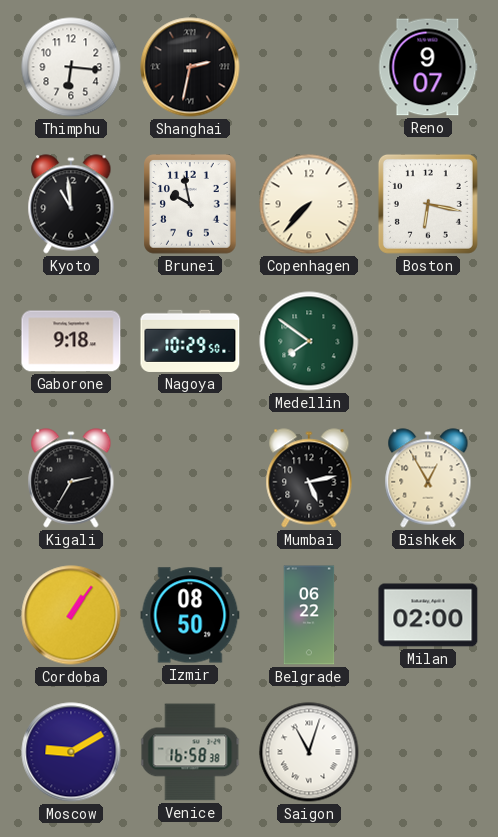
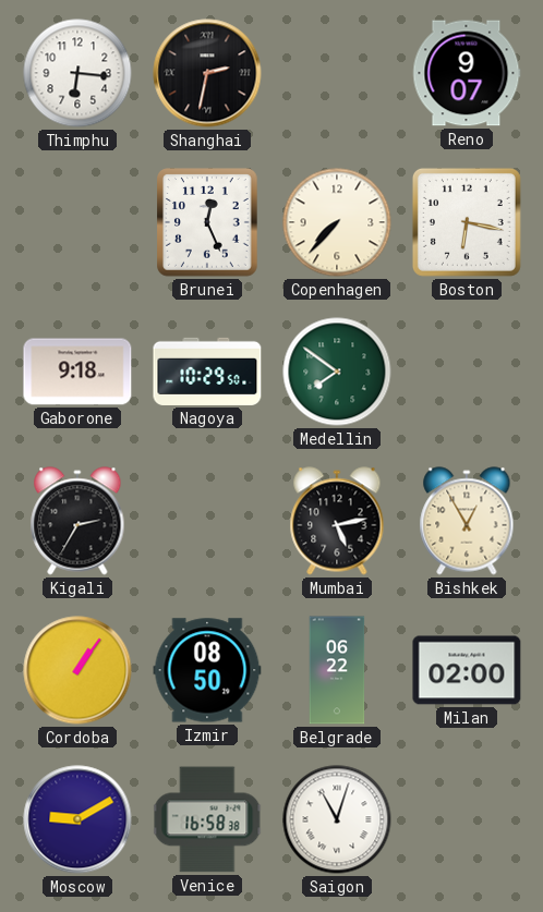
Kyoto: 10:59 -> none (71, 204)
Brunei: 9:58 -> 12:26 (208, 222)
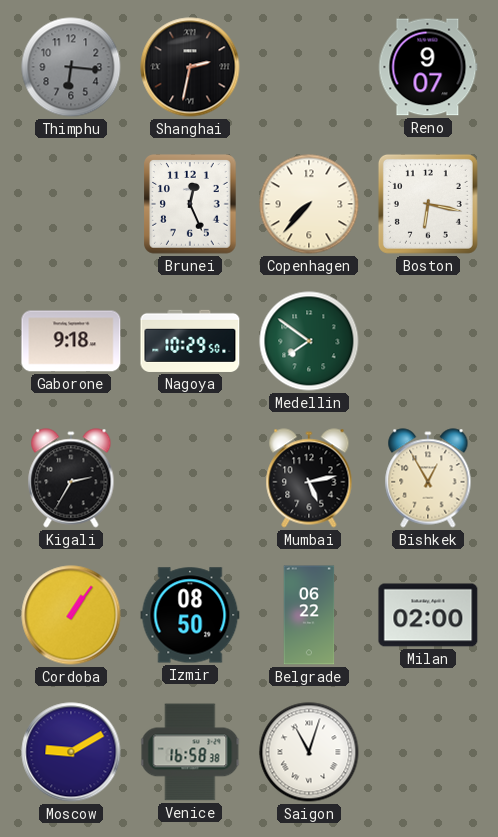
Thimphu dial: white -> grey (71, 67)
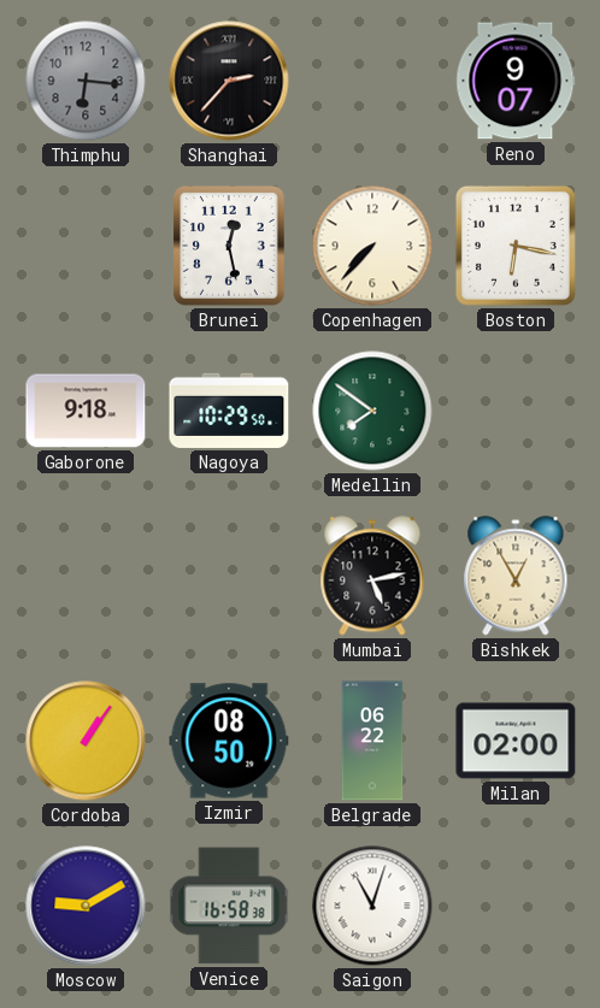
Shanghai: 2:32 -> 2:37 (229, 81)
Brunei: 12:26 -> 12:28 (230, 246)
Kigali: 2:35 -> none (71, 478)
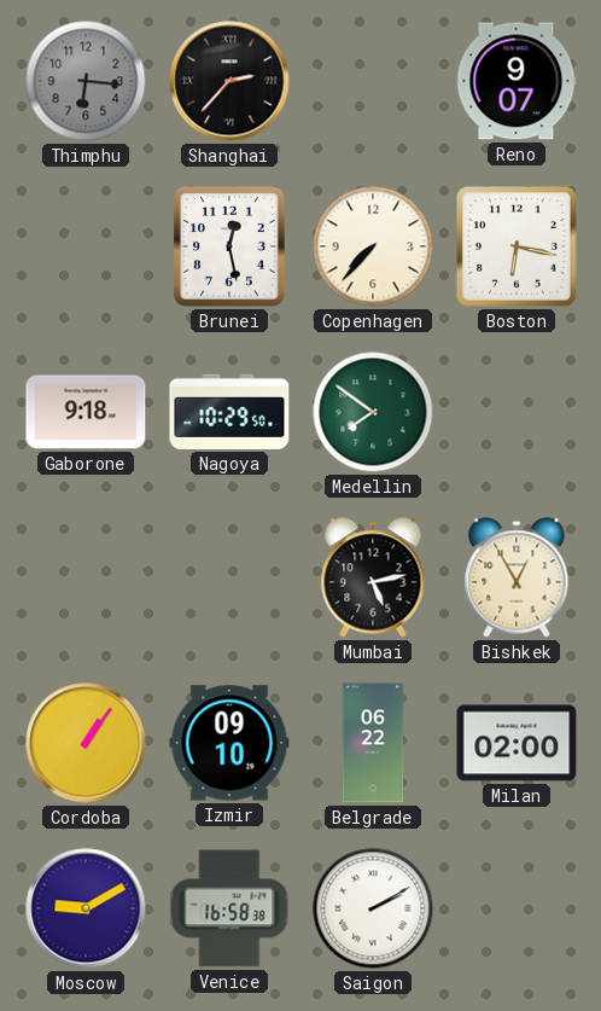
Izmir: 08:50 -> 09:10 (229, 743)
Saigon: 11:03 -> 2:10 (373, 908)
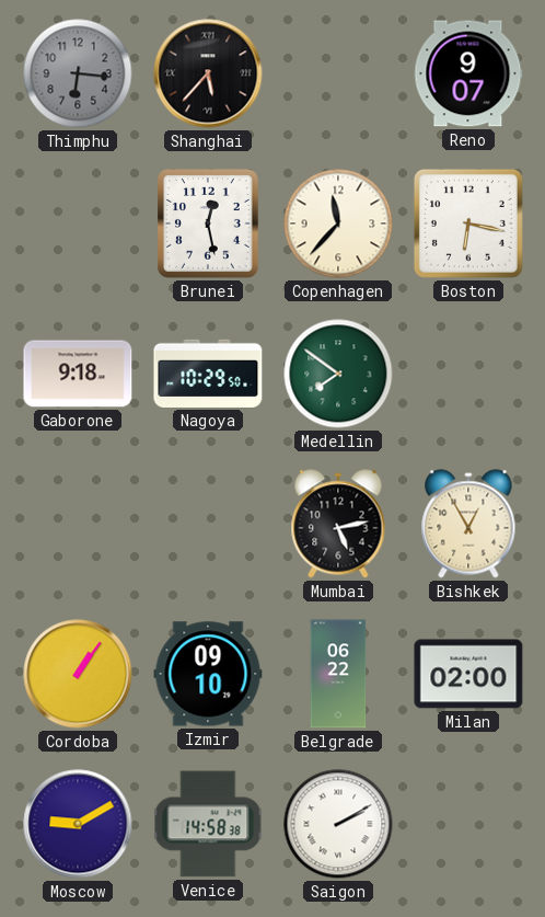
Shanghai: 2:37 -> 5:37 (208, 73)
Copenhagen: 7:37 -> 11:37 (338, 223)
Venice: 16:58 -> 14:58 (208, 824)
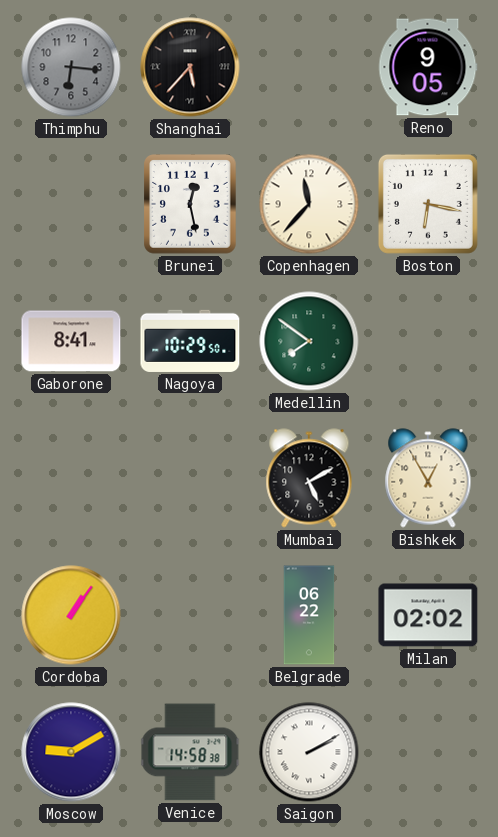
Reno: 9:07 -> 9:05 (428, 67)
Gaborone: 9:18 -> 8:41 (71, 341)
Mumbai: 5:13 -> 5:10 (309, 478)
Izmir: 09:10 -> none (208, 674)
Milan: 02:00 -> 02:02 (428, 615)
